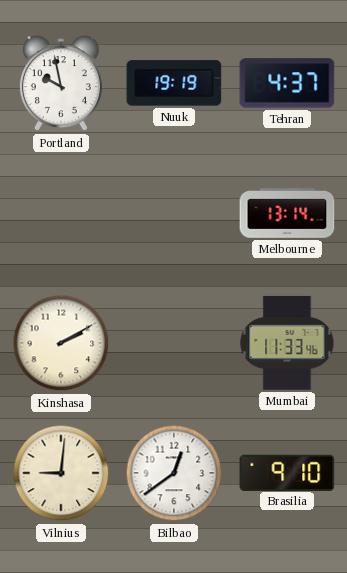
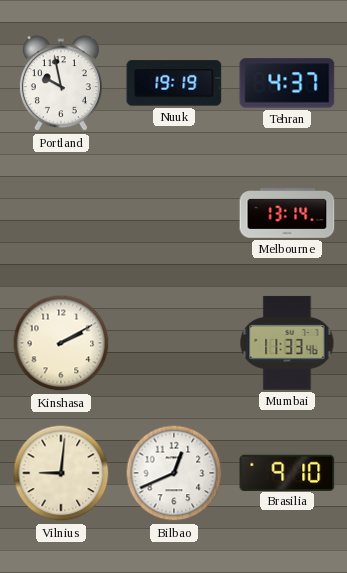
Bilbao: 12:39 -> 12:41 (174, 473)
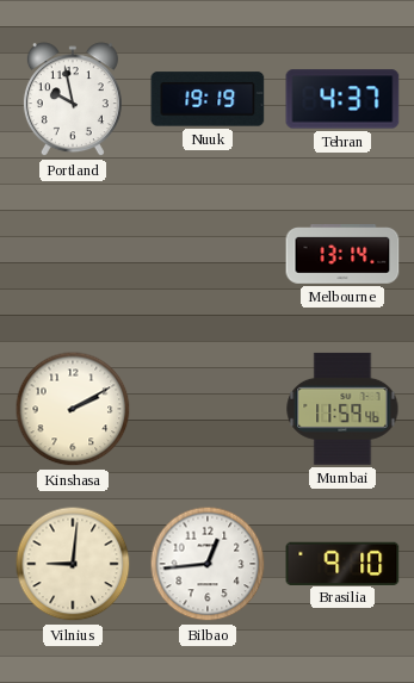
Mumbai: 11:33 -> 11:59 (342, 409)
Bilbao: 12:41 -> 12:44 (208, 564)
